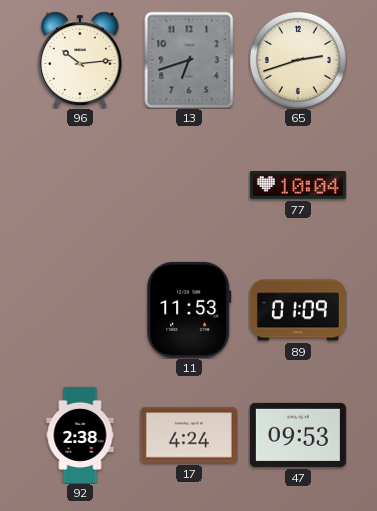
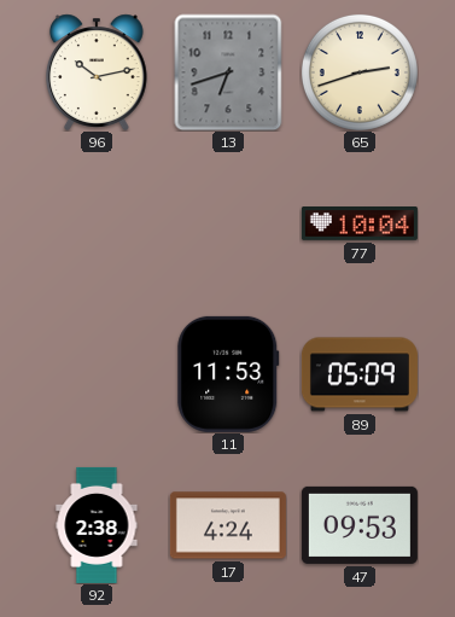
96: 10:14 -> 10:13 (98, 72)
89: 01:09 -> 05:09 (360, 374)
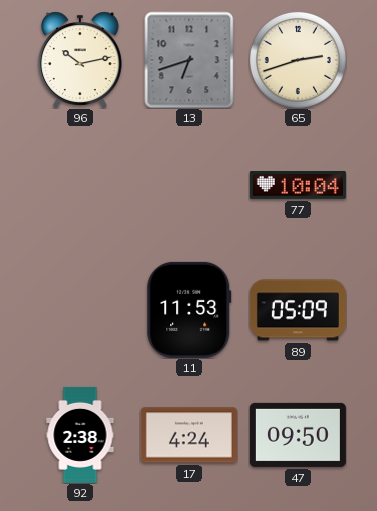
47: 09:53 -> 09:50 (298, 435)
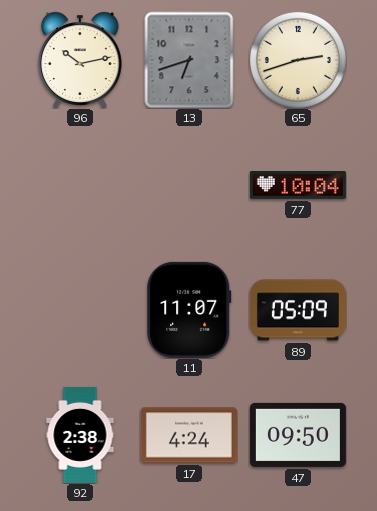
11: 11:53 -> 11:07 (189, 310)
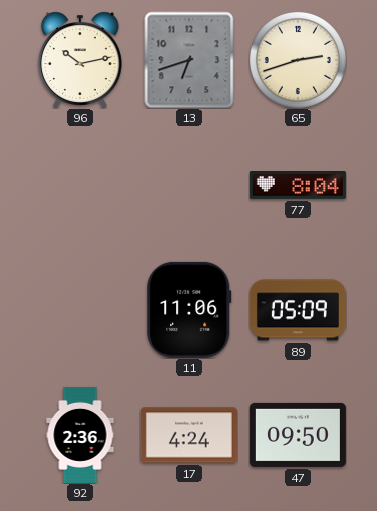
77: 10:04 -> 8:04 (298, 186)
11: 11:07 -> 11:06 (189, 310)
92: 2:38 -> 2:36 (80, 435)
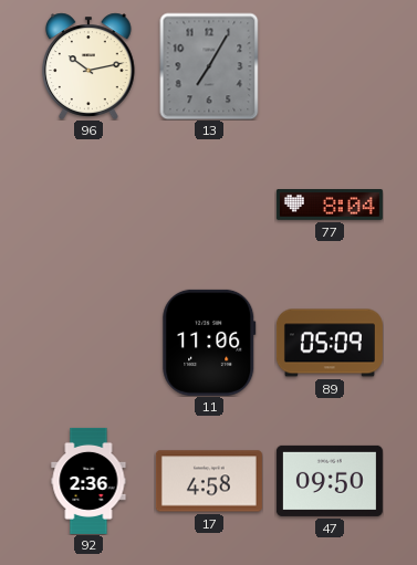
13: 6:42 -> 7:05 (209, 66)
65: 2:42 -> none (298, 60)
17: 4:24 -> 4:58 (209, 481)
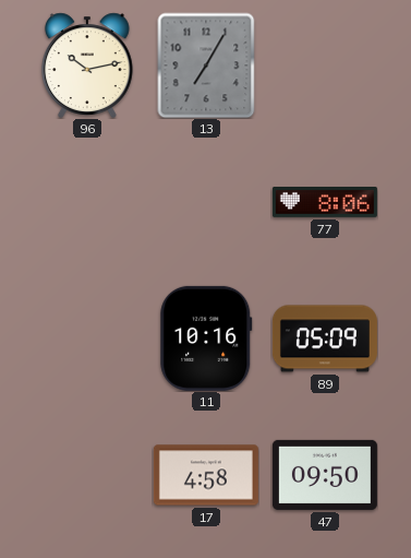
77: 8:04 -> 8:06 (325, 203)
11: 11:06 -> 10:16 (206, 339)
92: 2:36 -> none (88, 481)
